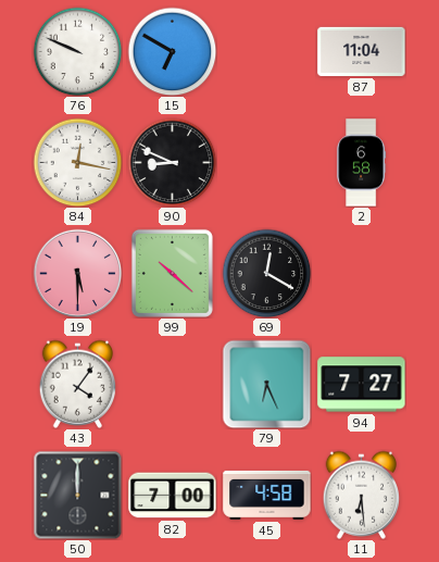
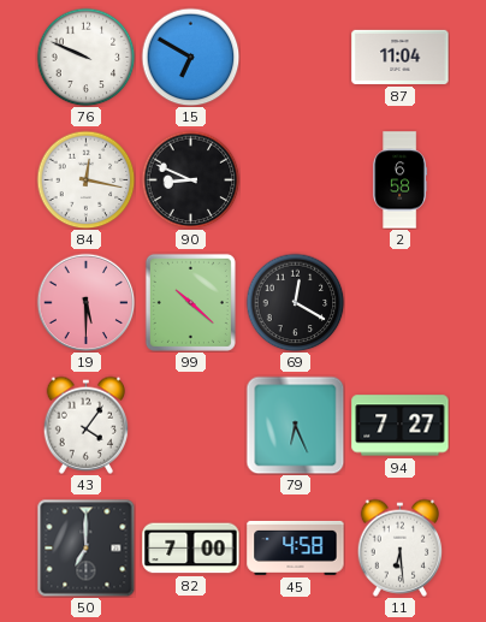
50: 12:00 -> 7:00 (85, 547)
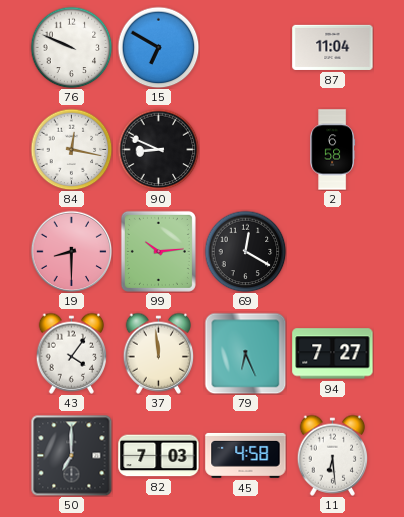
19: 5:30 -> 8:30 (71, 251)
99: 10:22 -> 10:14 (158, 251)
37: none -> 11:59 (159, 353)
82: 7:00 -> 7:03 (159, 456)
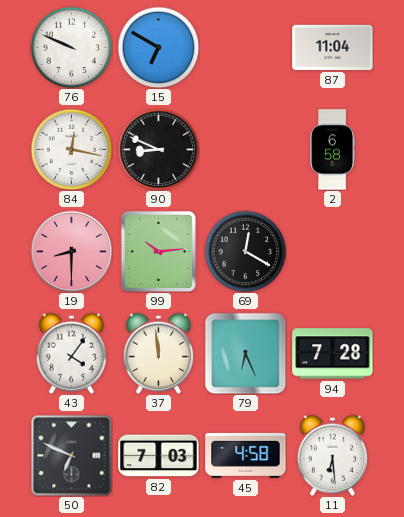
94: 7:27 -> 7:28 (333, 354)
50: 7:00 -> 6:49 (71, 455)
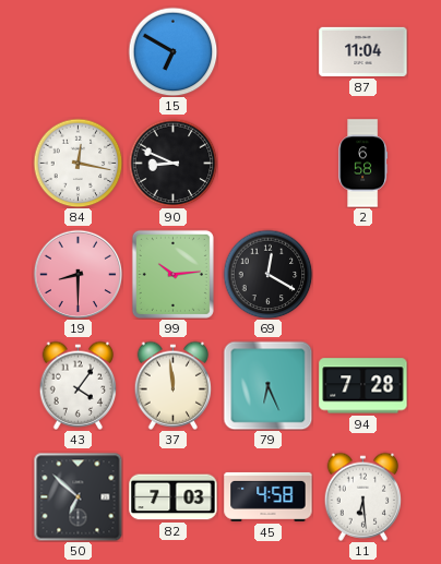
76: 9:49 -> none (71, 47)
50: 6:49 -> 6:52 (78, 496)
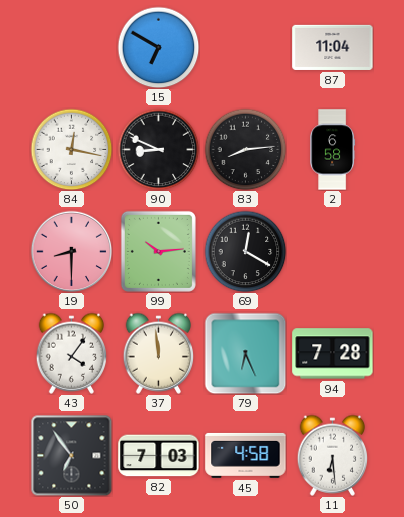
83: none -> 8:14 (245, 149)
50: 6:52 -> 6:54 (71, 455)
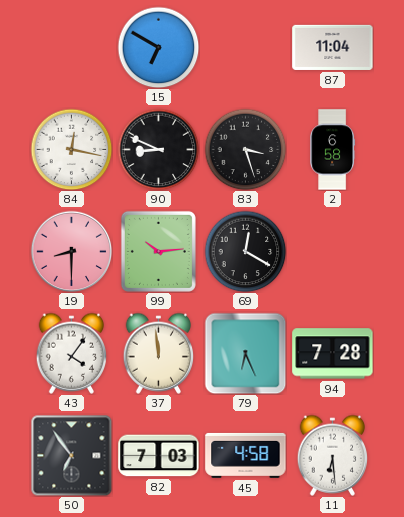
83: 8:14 -> 3:27 (245, 149)
